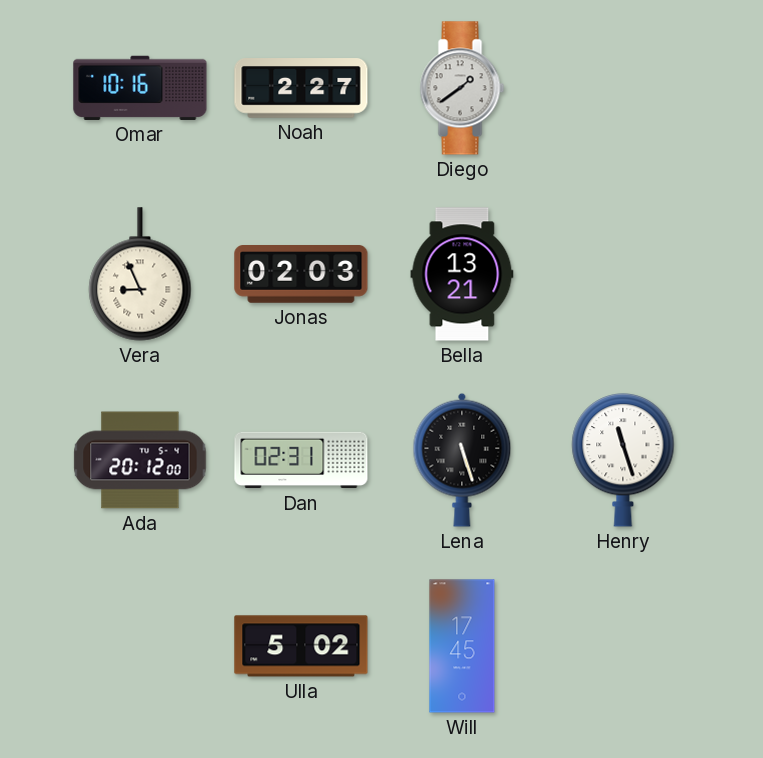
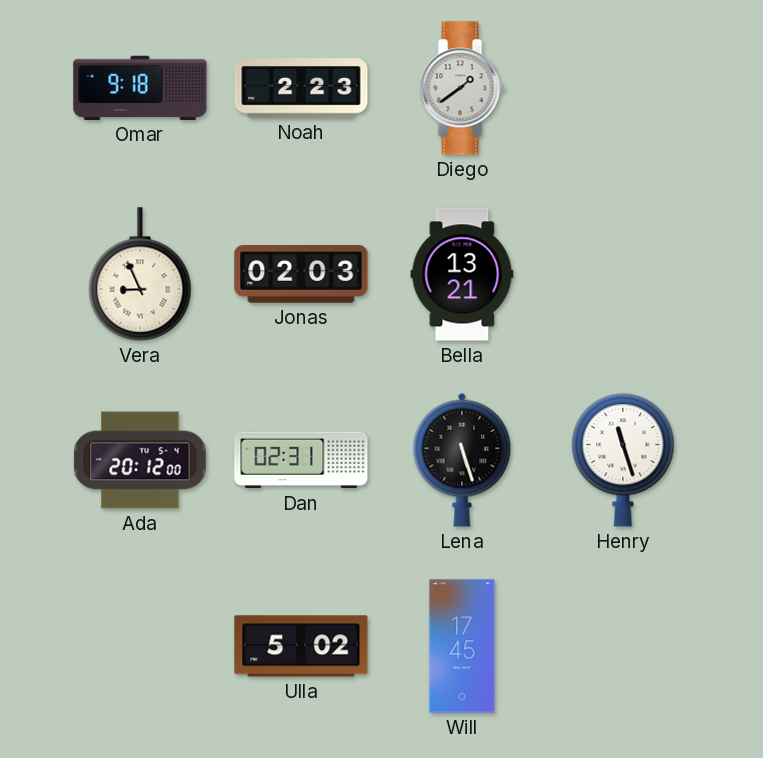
Omar: 10:16 -> 9:18 (140, 88)
Noah: 2:27 -> 2:23 (301, 88)
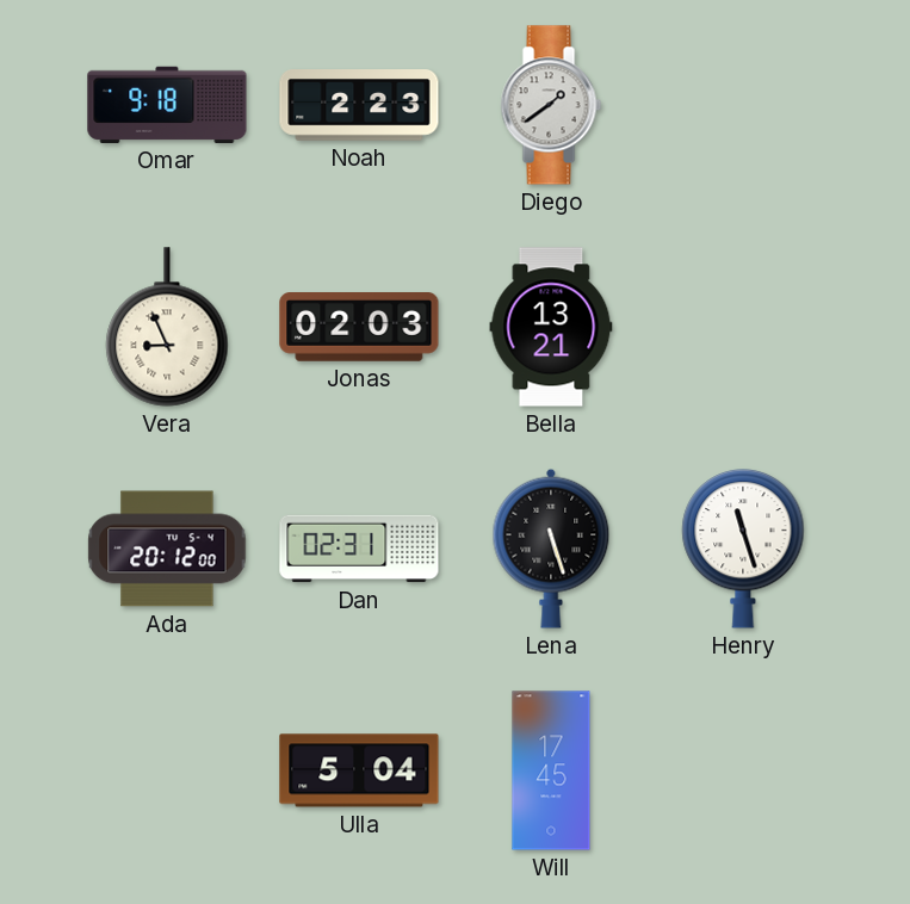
Ulla: 5:02 -> 5:04 (359, 770)
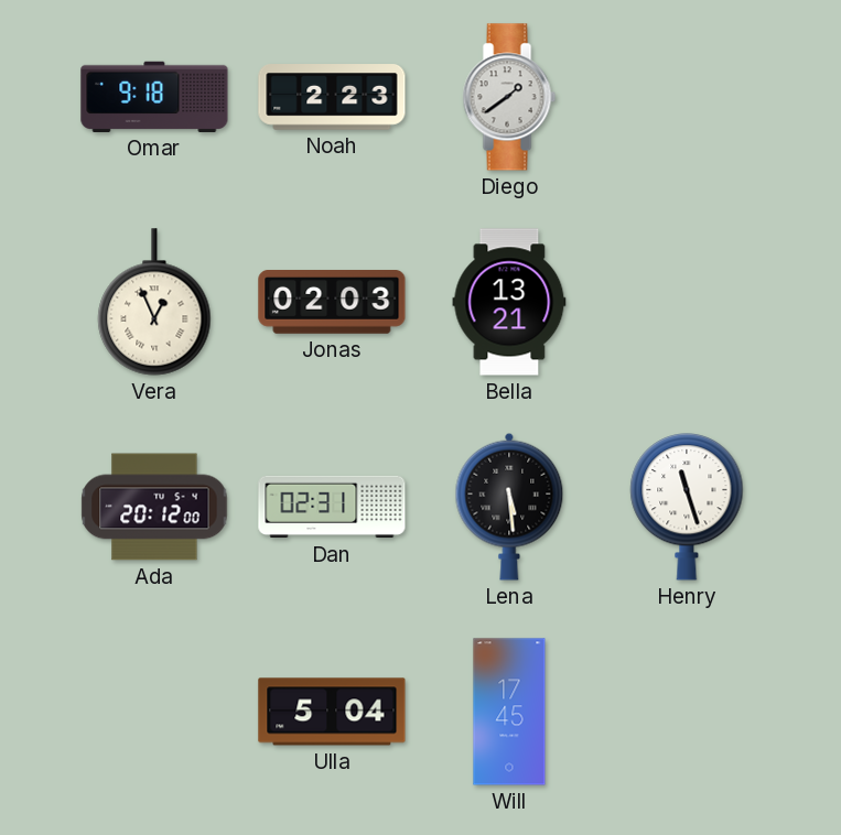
Vera: 8:56 -> 12:56 (154, 302)
Lena: 5:27 -> 5:29 (509, 507)
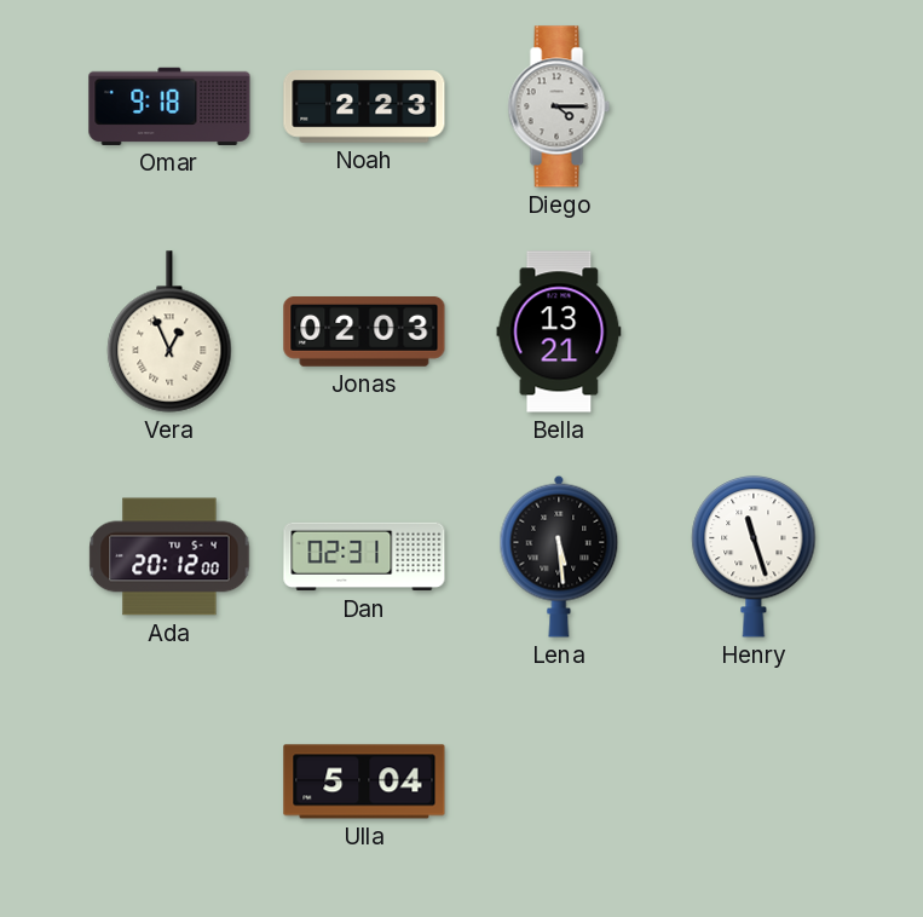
Diego: 1:39 -> 4:15 (559, 106)
Will: 17:45 -> none (509, 712)
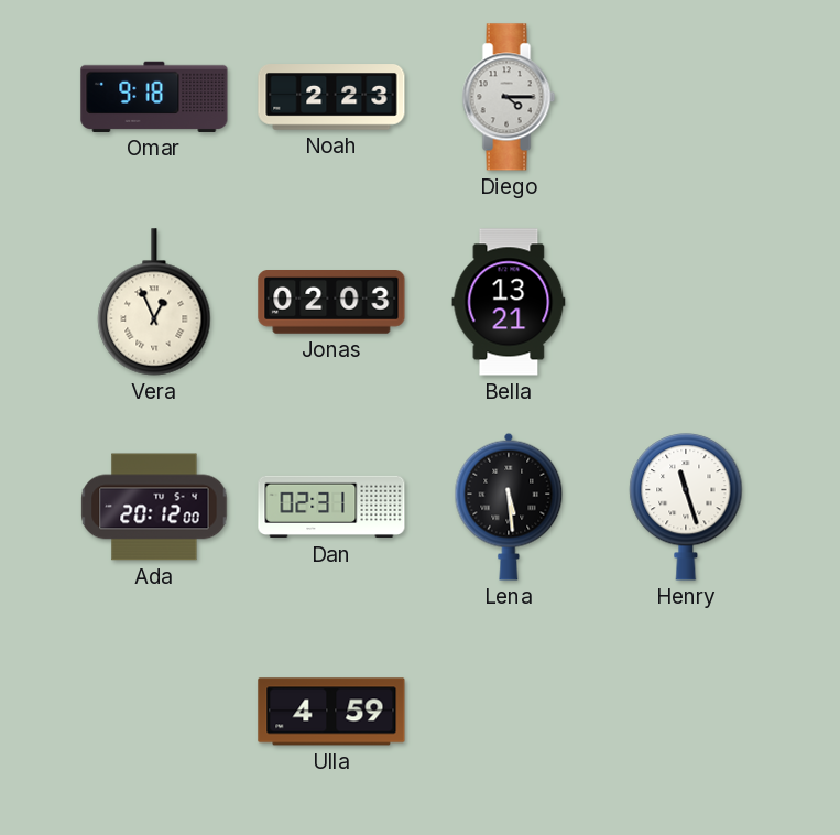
Ulla: 5:04 -> 4:59 (331, 712)
